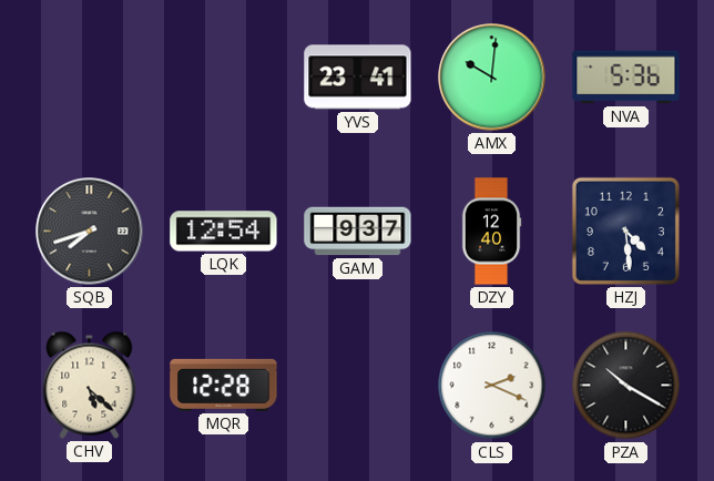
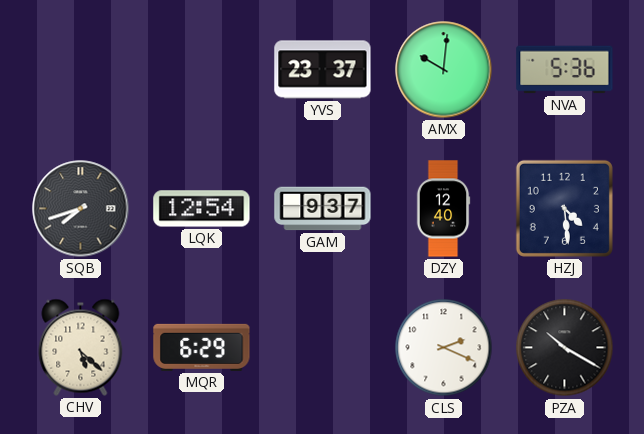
YVS: 23:41 -> 23:37 (323, 70)
MQR: 12:28 -> 6:29 (202, 347)
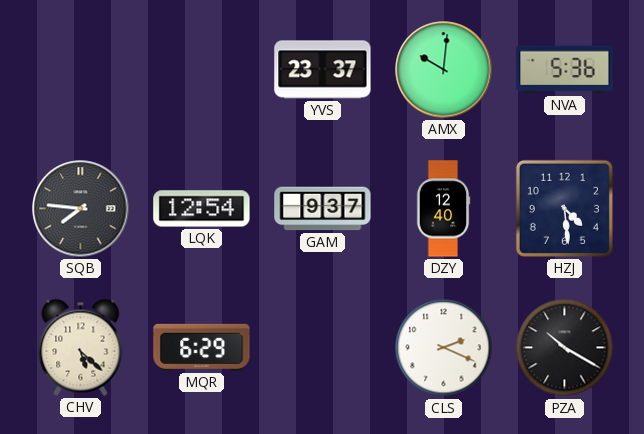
SQB: 7:42 -> 7:46 (81, 209)
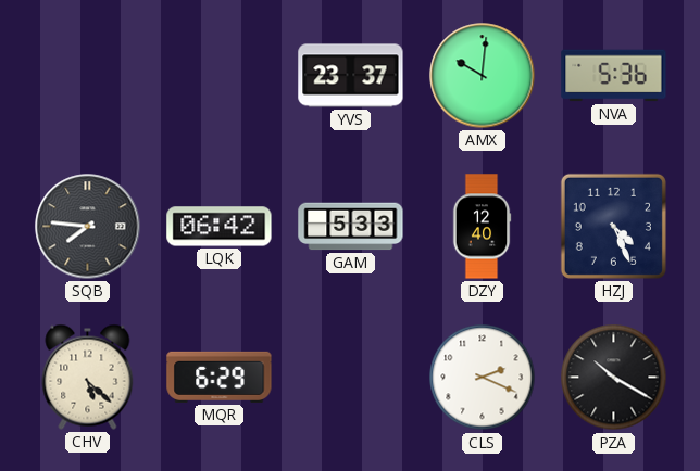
LQK: 12:54 -> 06:42 (220, 227)
GAM: 9:37 -> 5:33 (351, 227)
HZJ: 4:29 -> 4:26 (613, 226)
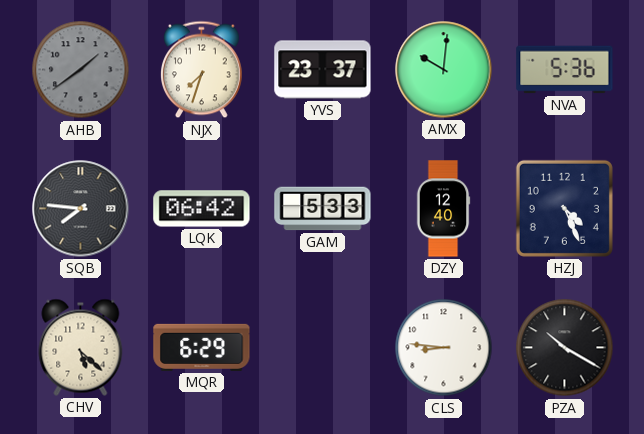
AHB: none -> 1:39 (81, 70)
NJX: none -> 7:33 (202, 70)
CLS: 2:19 -> 8:46 (444, 348)
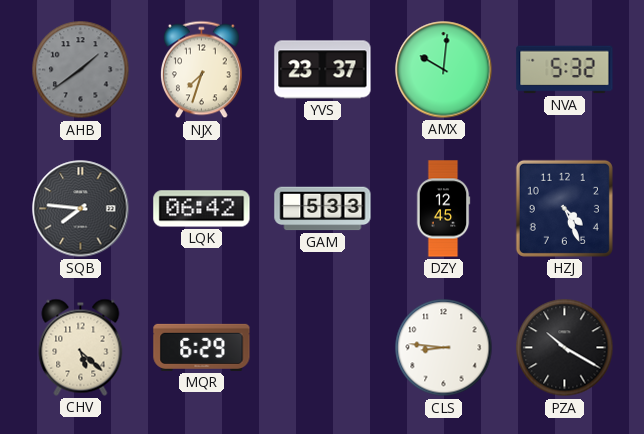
NVA: 5:36 -> 5:32 (565, 70)
DZY: 12:40 -> 12:45 (443, 209)
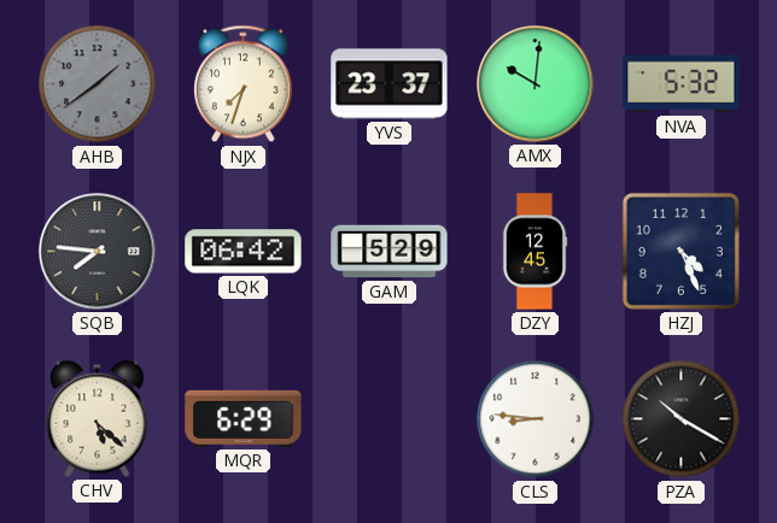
GAM: 5:33 -> 5:29 (390, 252)
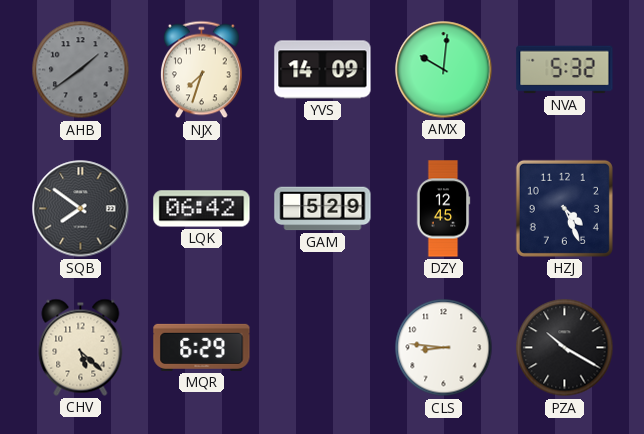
YVS: 23:37 -> 14:09 (323, 70)
SQB: 7:46 -> 7:51 (81, 209)
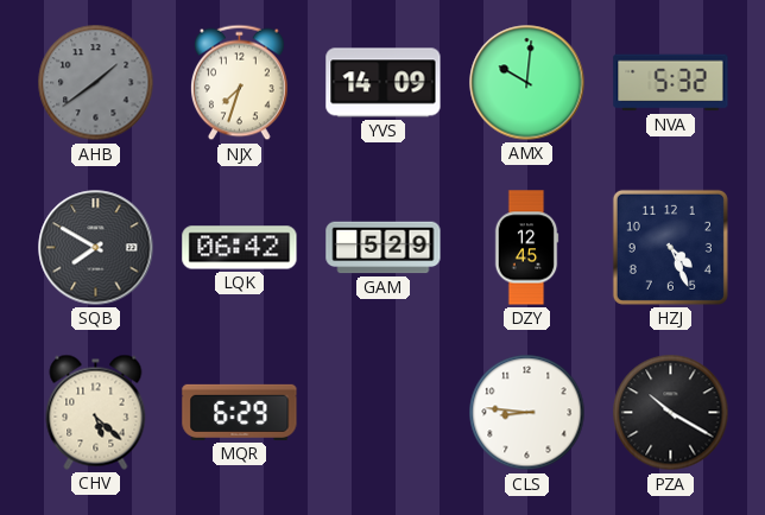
SQB: 7:51 -> 7:50 (96, 248)
